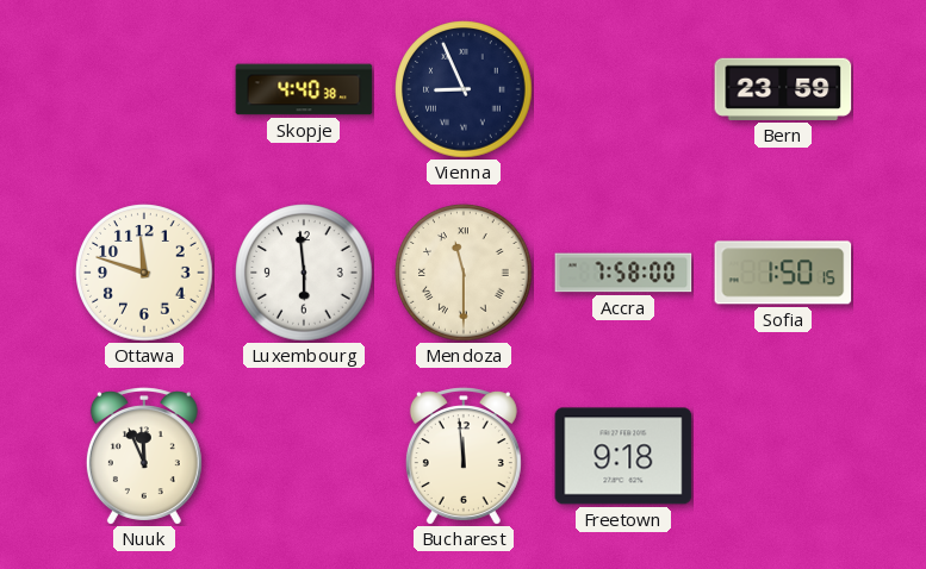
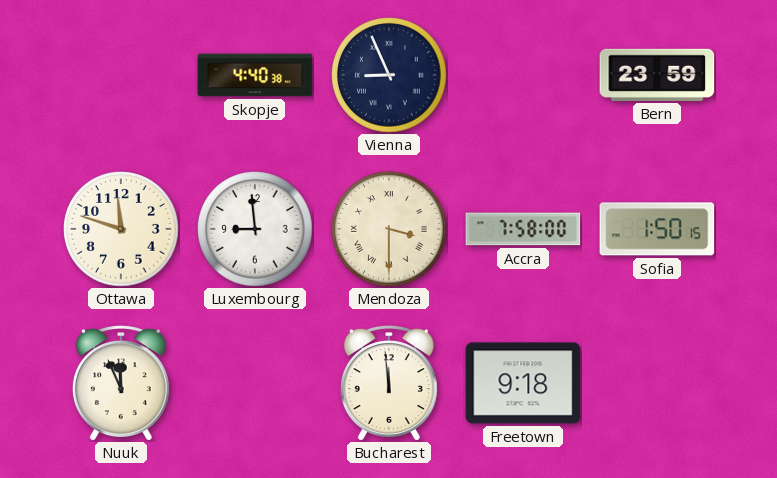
Luxembourg: 5:59 -> 8:59 (255, 229)
Mendoza: 11:30 -> 3:30 (389, 229)
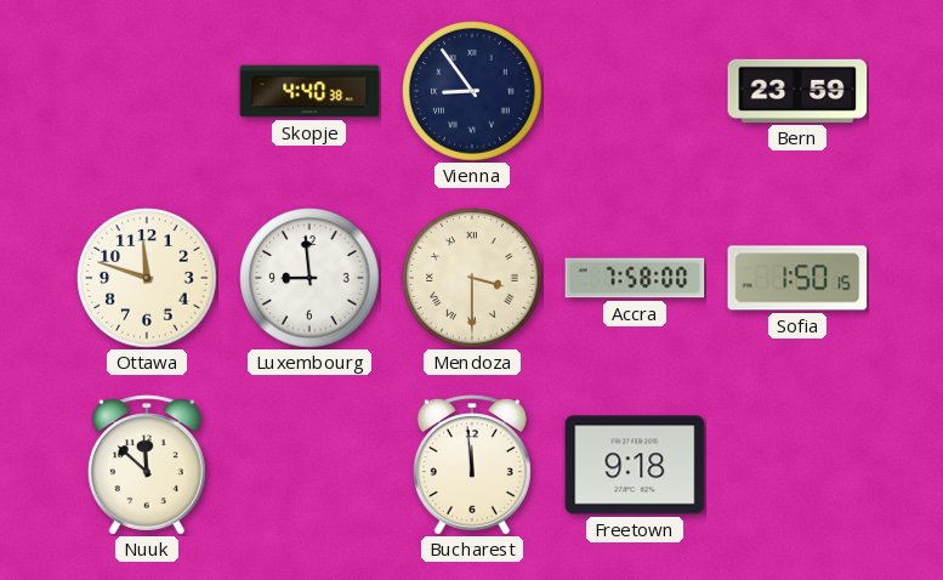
Vienna: 8:56 -> 8:54 (472, 91)
Nuuk: 11:56 -> 11:52 (147, 465)
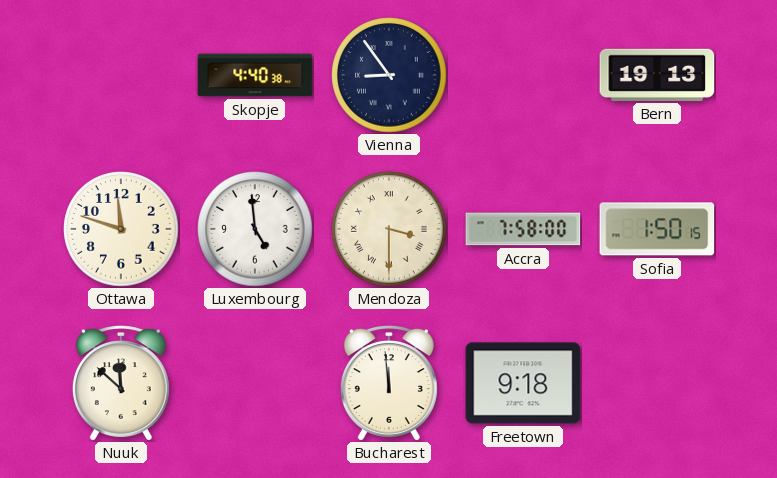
Bern: 23:59 -> 19:13 (657, 75)
Luxembourg: 8:59 -> 4:59 (255, 229)
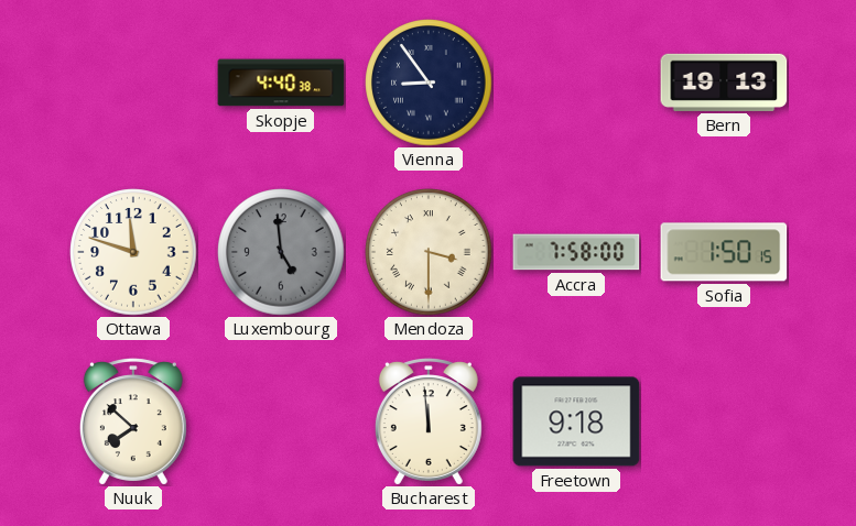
Luxembourg dial: white -> grey (281, 252)
Nuuk: 11:52 -> 7:52 (133, 421)
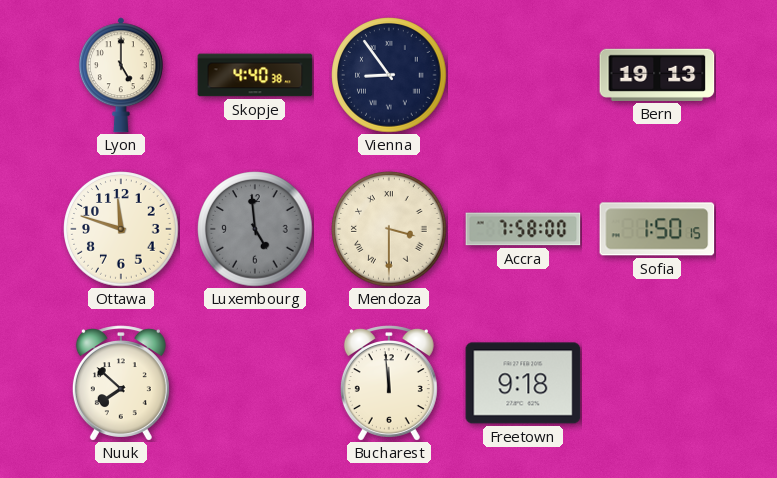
Lyon: none -> 5:00 (121, 75)
